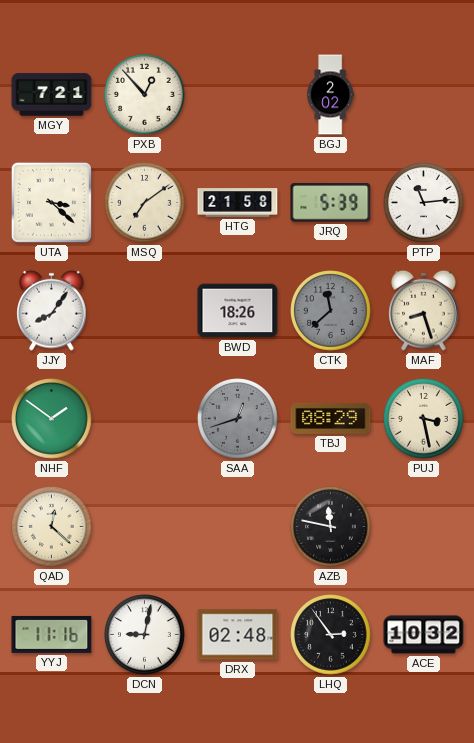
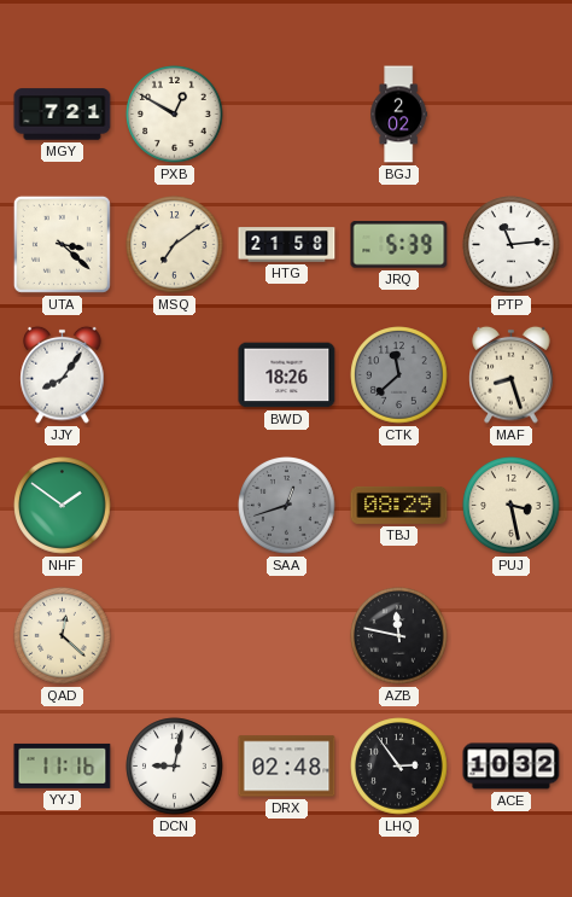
PXB: 12:53 -> 12:50 (175, 115)
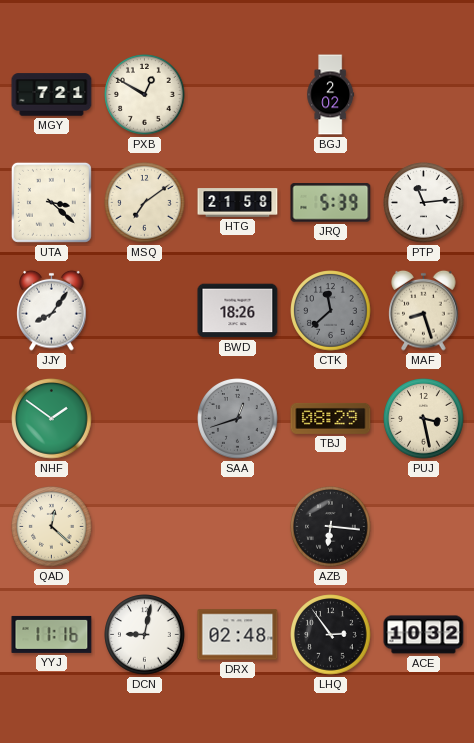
AZB: 11:47 -> 6:16 (331, 527)
